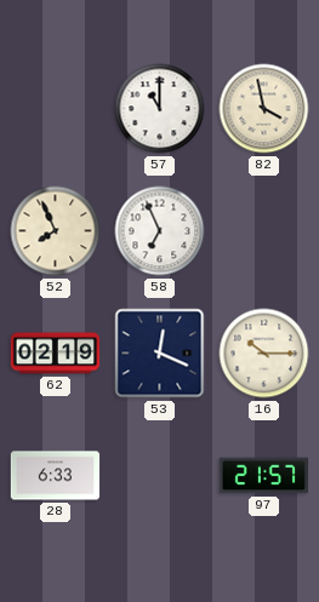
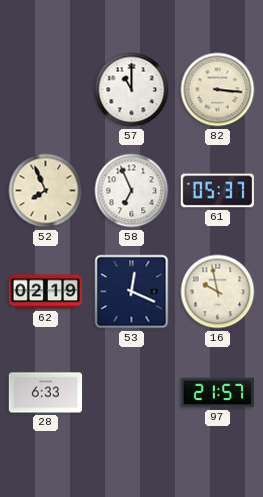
82: 3:58 -> 3:16 (218, 90)
61: none -> 05:37 (217, 191)
16: 10:15 -> 9:58 (218, 292)
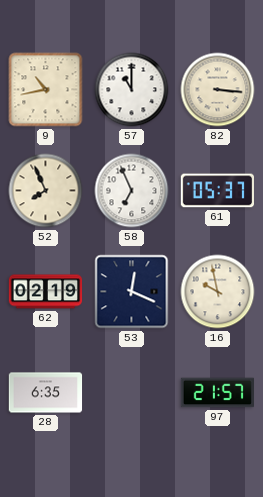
9: none -> 10:43 (46, 90)
28: 6:33 -> 6:35 (46, 393)
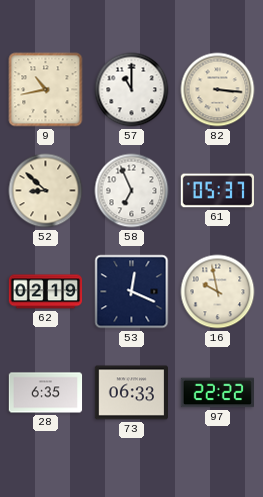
52: 7:56 -> 8:52 (46, 191)
73: none -> 06:33 (131, 393)
97: 21:57 -> 22:22 (217, 393)
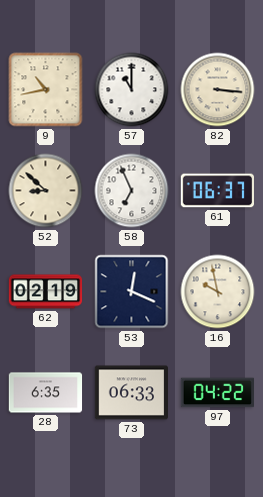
61: 05:37 -> 06:37 (217, 191)
97: 22:22 -> 04:22 (217, 393)
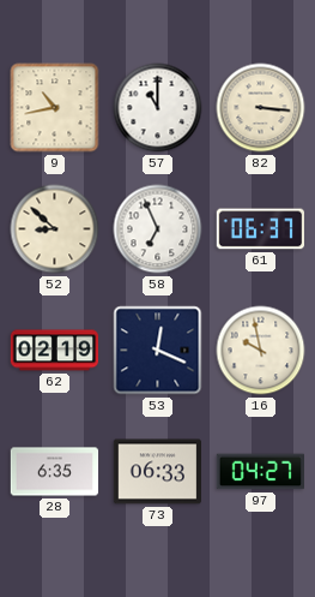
97: 04:22 -> 04:27 (260, 472)
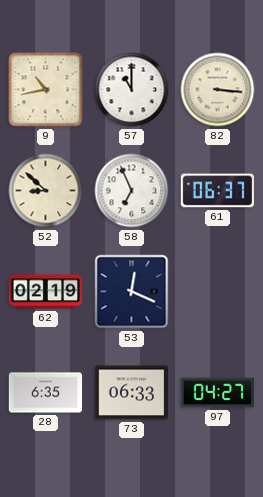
16: 9:58 -> none (261, 351)
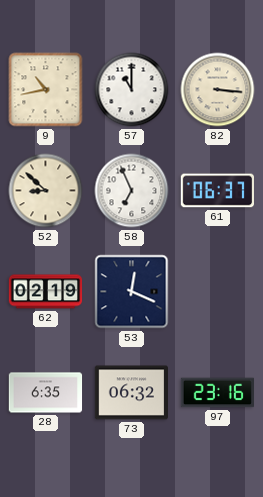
73: 06:33 -> 06:32 (131, 393)
97: 04:27 -> 23:16 (217, 393)
